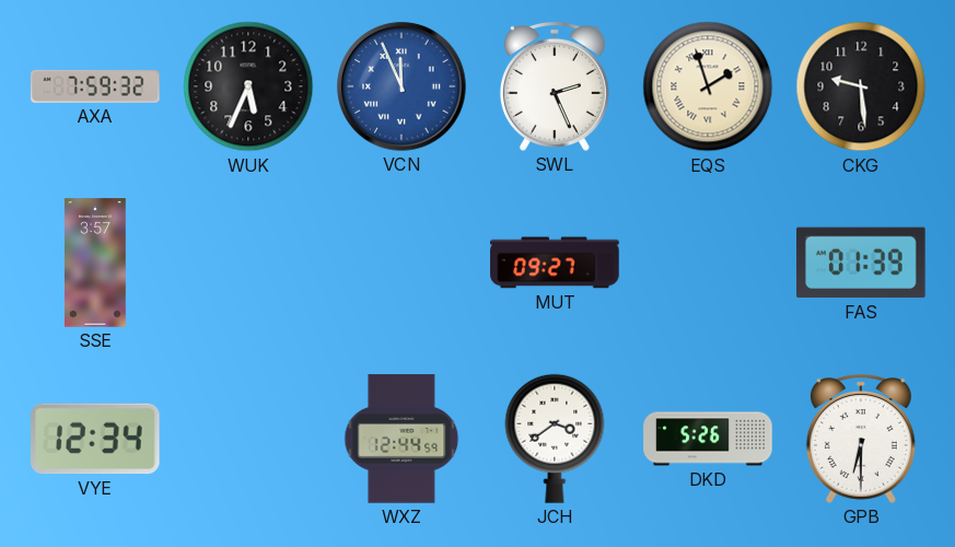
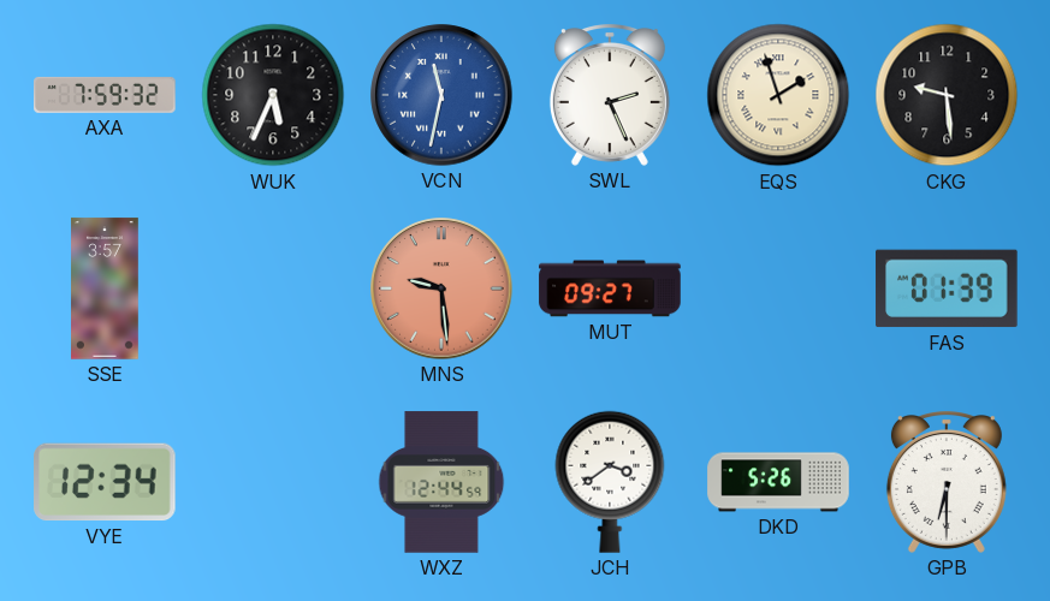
VCN: 11:56 -> 11:32 (441, 95)
MNS: none -> 9:29 (441, 288)
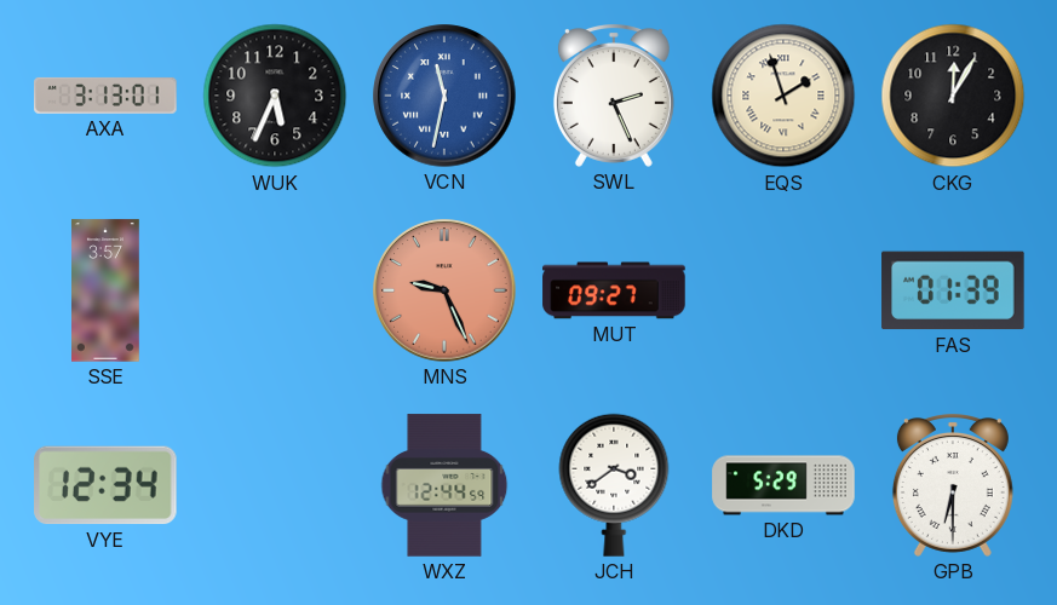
AXA: 7:59 -> 3:13 (105, 96)
CKG: 9:29 -> 12:05 (953, 96)
MNS: 9:29 -> 9:26 (444, 290)
DKD: 5:26 -> 5:29 (783, 485)
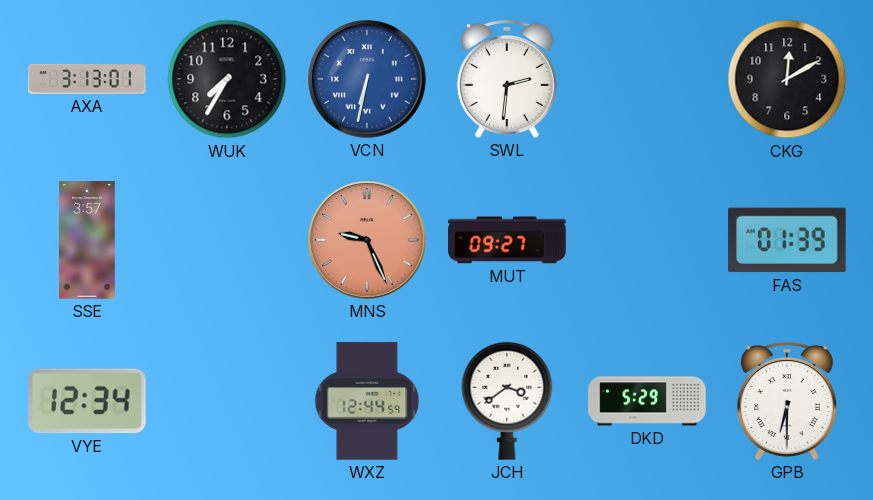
WUK: 5:34 -> 7:35 (227, 79)
VCN: 11:32 -> 6:32 (367, 79)
SWL: 2:26 -> 2:31 (507, 80)
EQS: 1:57 -> none (783, 96)
CKG: 12:05 -> 12:10 (787, 79)
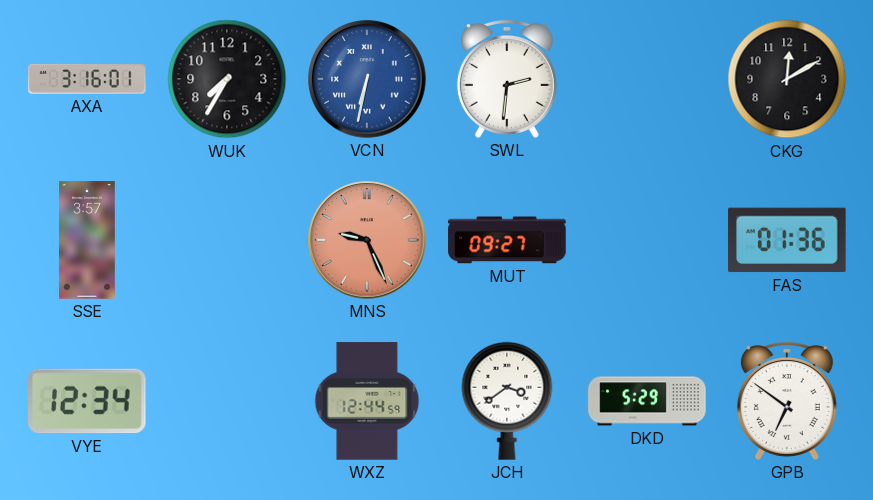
AXA: 3:13 -> 3:16 (87, 79)
FAS: 01:39 -> 01:36 (787, 240)
GPB: 6:30 -> 6:51 (787, 402)
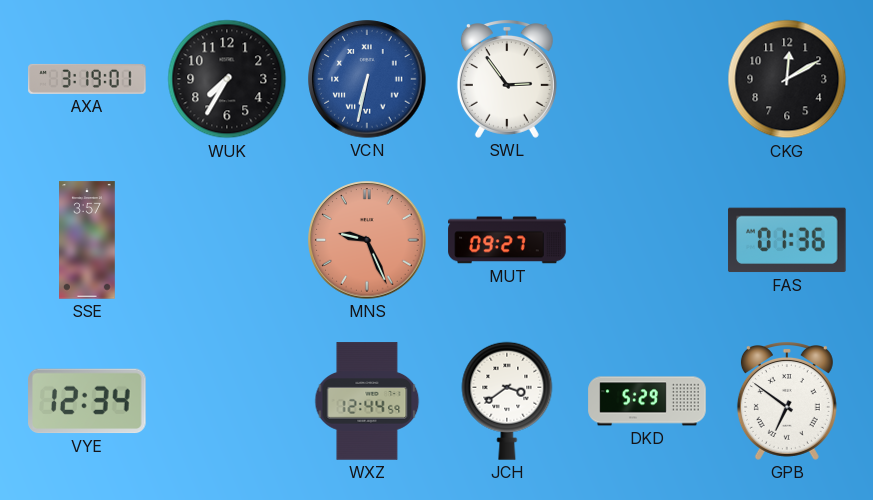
AXA: 3:16 -> 3:19 (87, 79)
SWL: 2:31 -> 2:54 (507, 80)
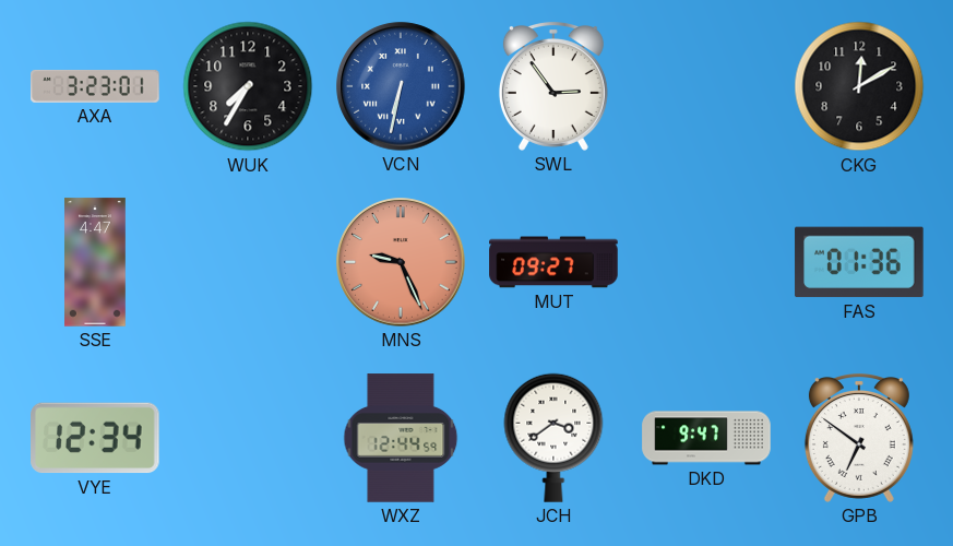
AXA: 3:19 -> 3:23 (95, 86)
SSE: 3:57 -> 4:47 (96, 262)
DKD: 5:29 -> 9:47 (706, 438)
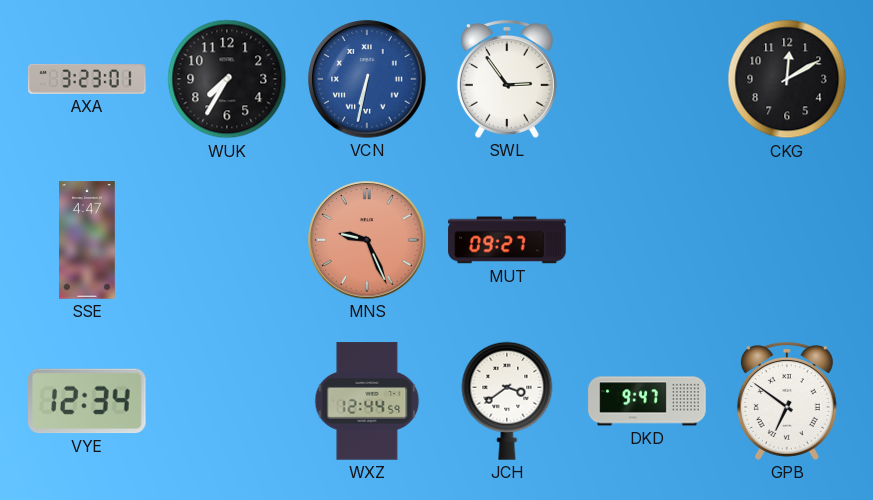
FAS: 01:36 -> none (859, 262)
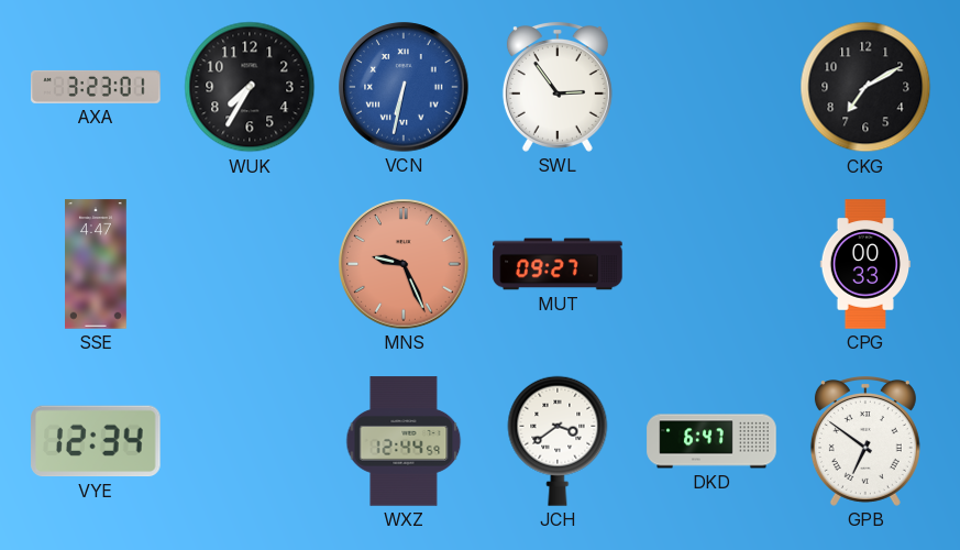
CKG: 12:10 -> 7:10 (865, 87)
CPG: none -> 00:33 (865, 264)
DKD: 9:47 -> 6:47 (711, 441)
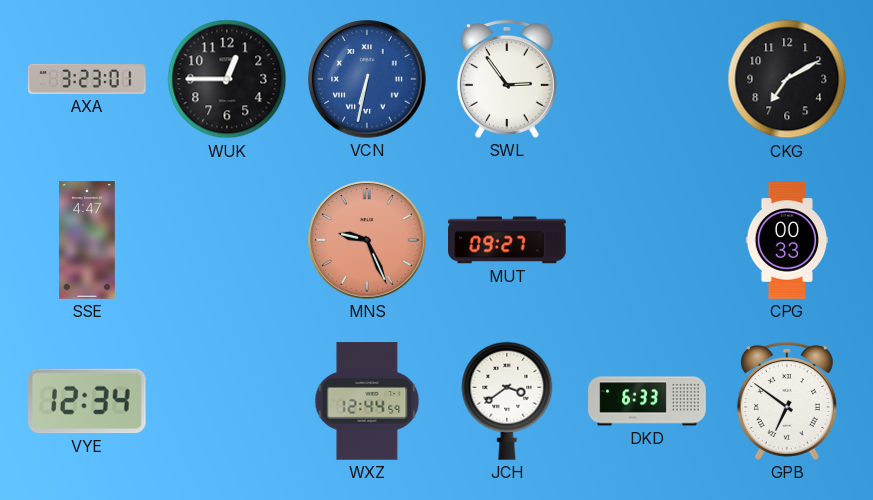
WUK: 7:35 -> 12:45 (227, 79)
DKD: 6:47 -> 6:33 (647, 401)
